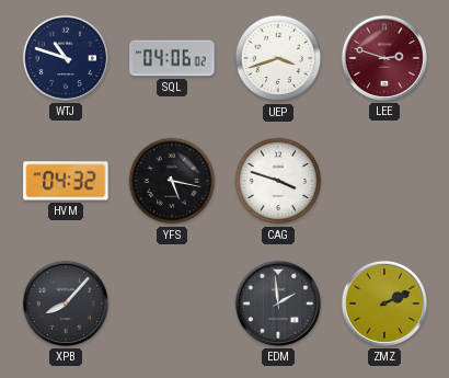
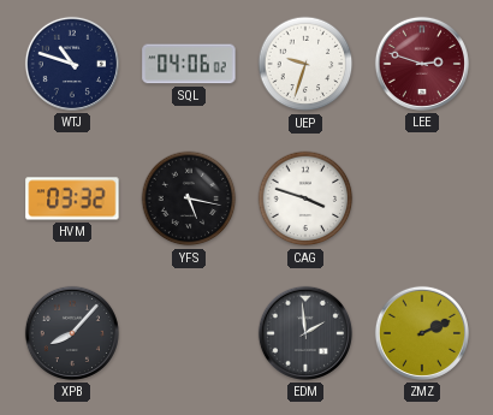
UEP: 3:42 -> 9:33 (305, 64)
HVM: 04:32 -> 03:32 (72, 198)
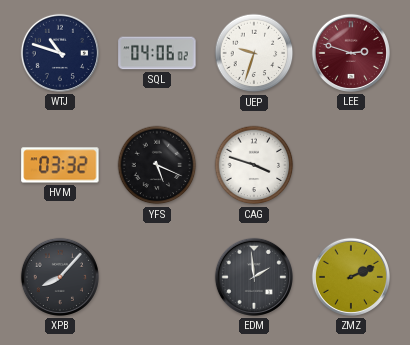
YFS: 5:17 -> 5:19 (157, 165)
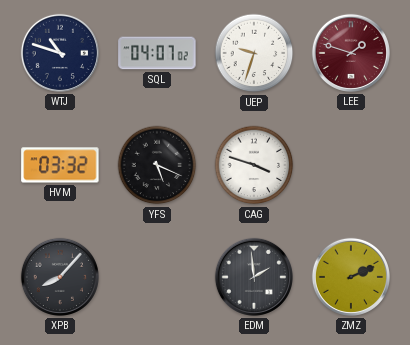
SQL: 04:06 -> 04:07 (157, 53)
LEE: 2:48 -> 1:48 (351, 53)
